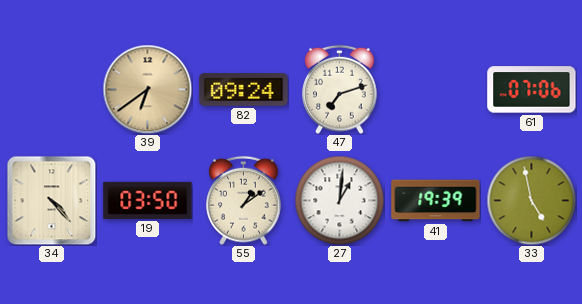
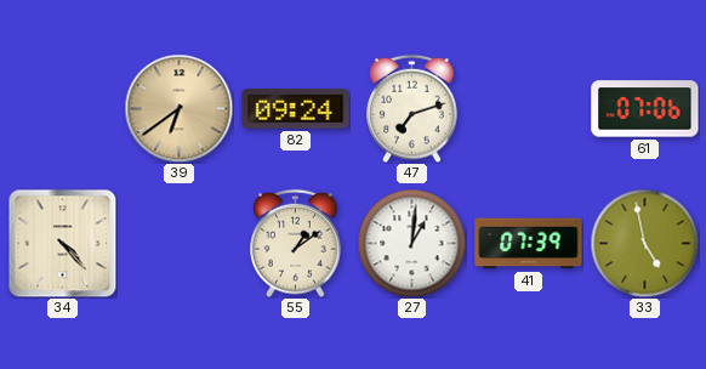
19: 03:50 -> none (148, 200)
41: 19:39 -> 07:39 (529, 244)
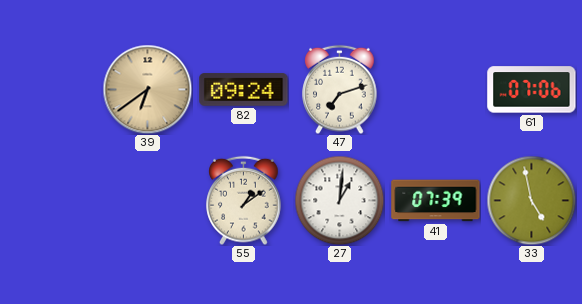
34: 4:23 -> none (62, 243)
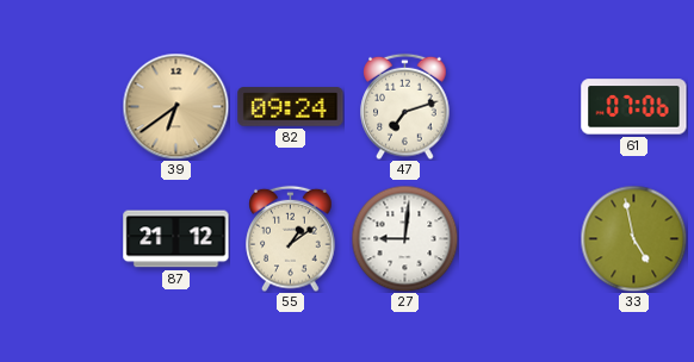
87: none -> 21:12 (176, 239)
27: 1:01 -> 9:01 (404, 238)
41: 07:39 -> none (436, 201)
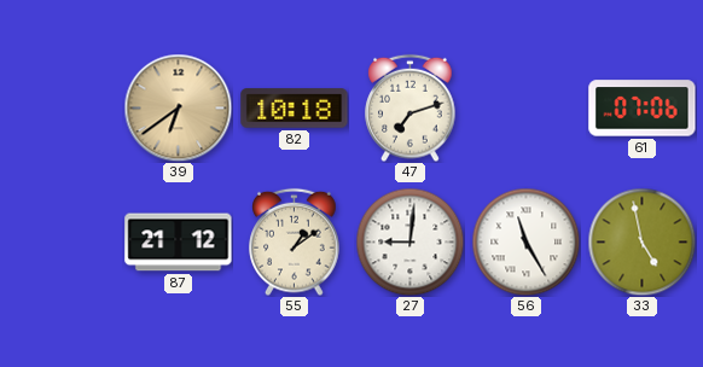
82: 09:24 -> 10:18 (295, 109)
56: none -> 11:25 (525, 241)
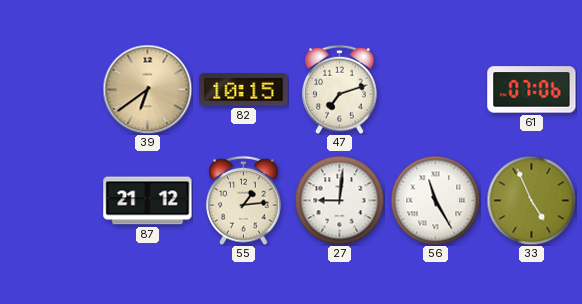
82: 10:18 -> 10:15 (244, 90)
55: 1:09 -> 1:14 (244, 200)
33: 4:58 -> 4:56 (531, 200)
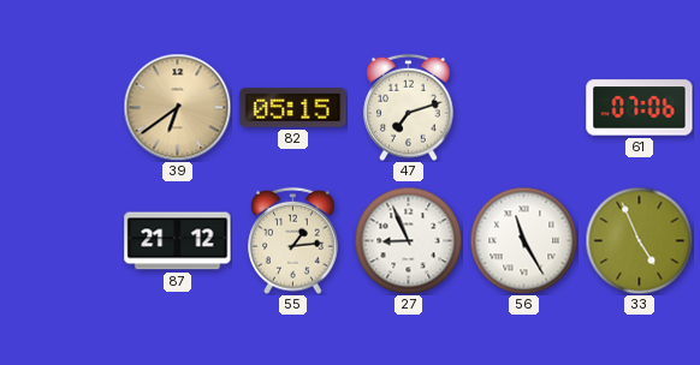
82: 10:15 -> 05:15 (293, 108)
27: 9:01 -> 8:56 (408, 240)
